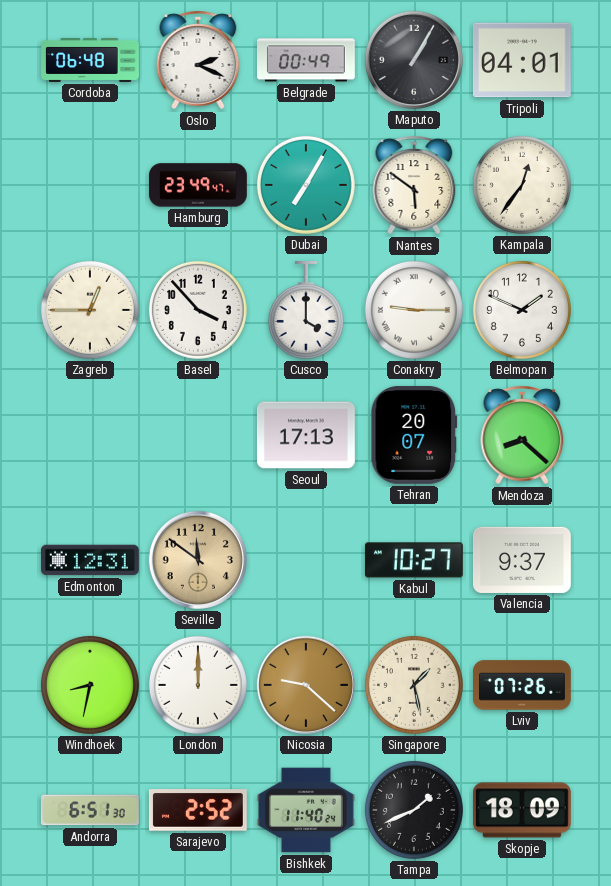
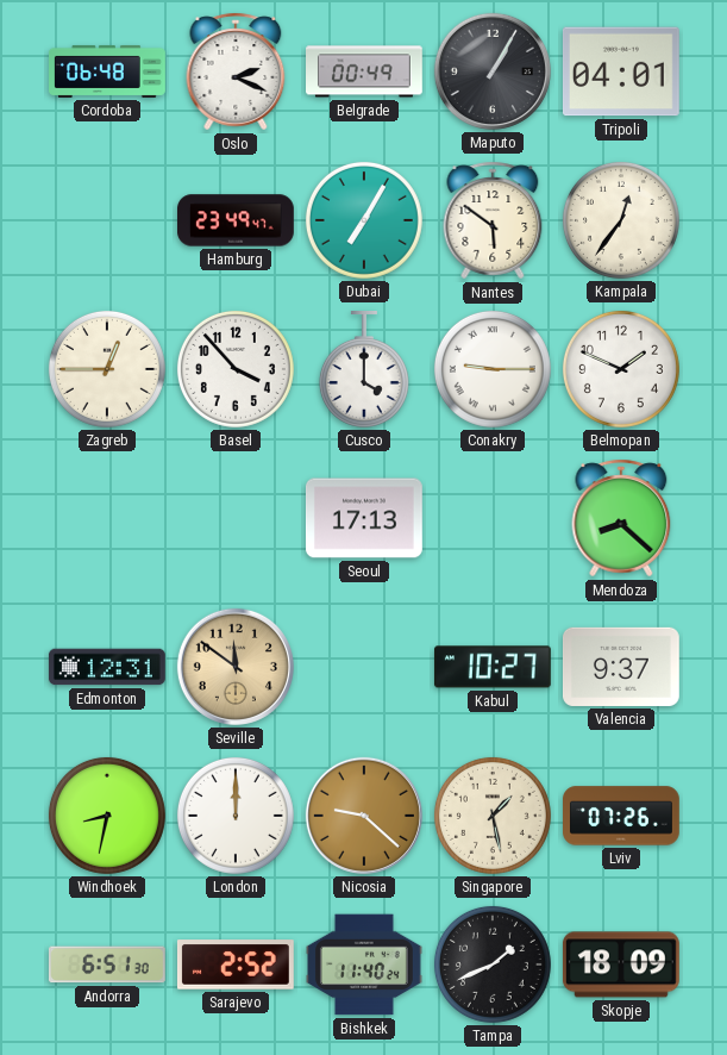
Tehran: 20:07 -> none (414, 435)
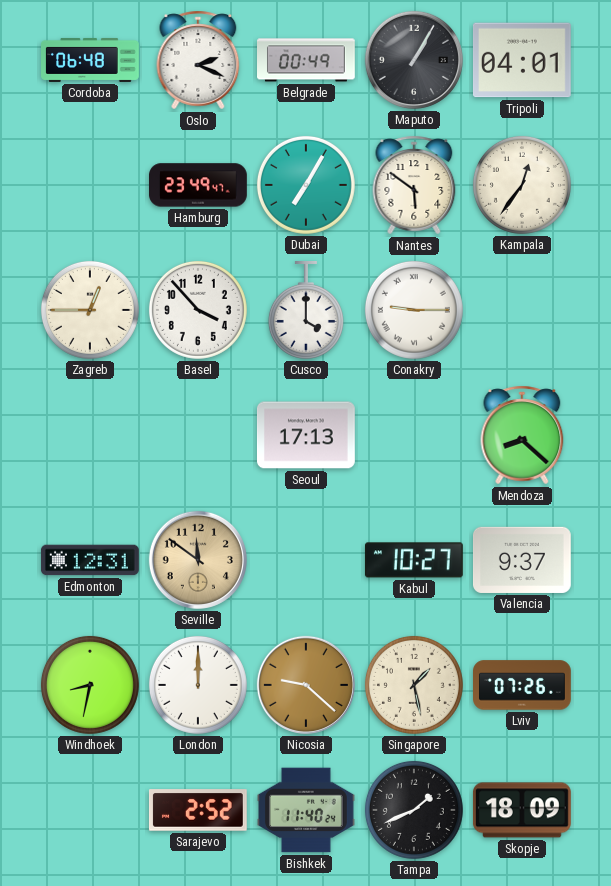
Belmopan: 1:49 -> none (621, 369)
Andorra: 6:51 -> none (107, 965)
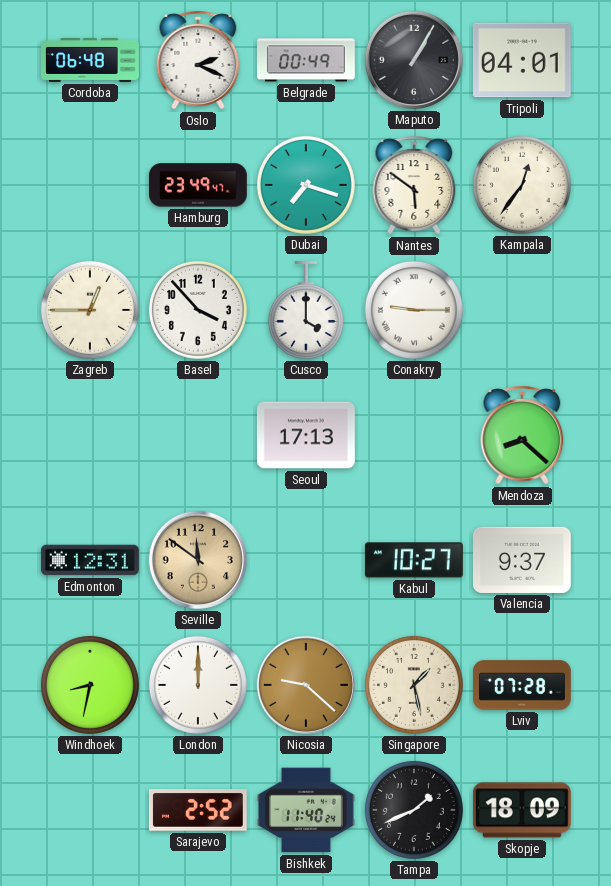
Dubai: 7:05 -> 7:18 (306, 185)
Lviv: 07:26 -> 07:28 (523, 685)
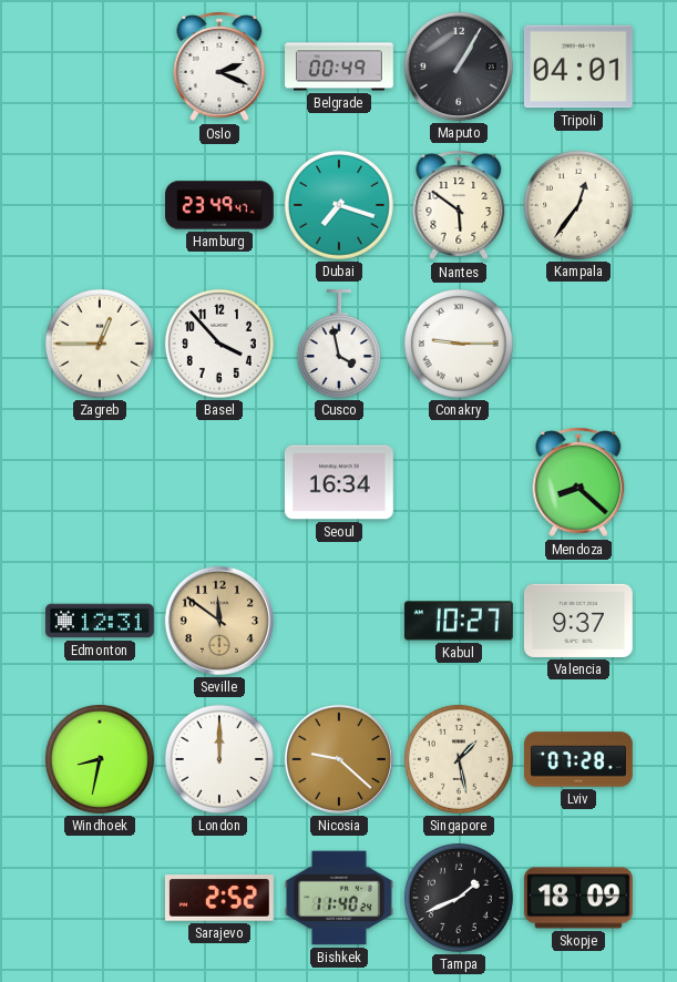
Cordoba: 06:48 -> none (91, 60)
Cusco: 4:00 -> 3:58 (339, 345)
Seoul: 17:13 -> 16:34 (339, 482)
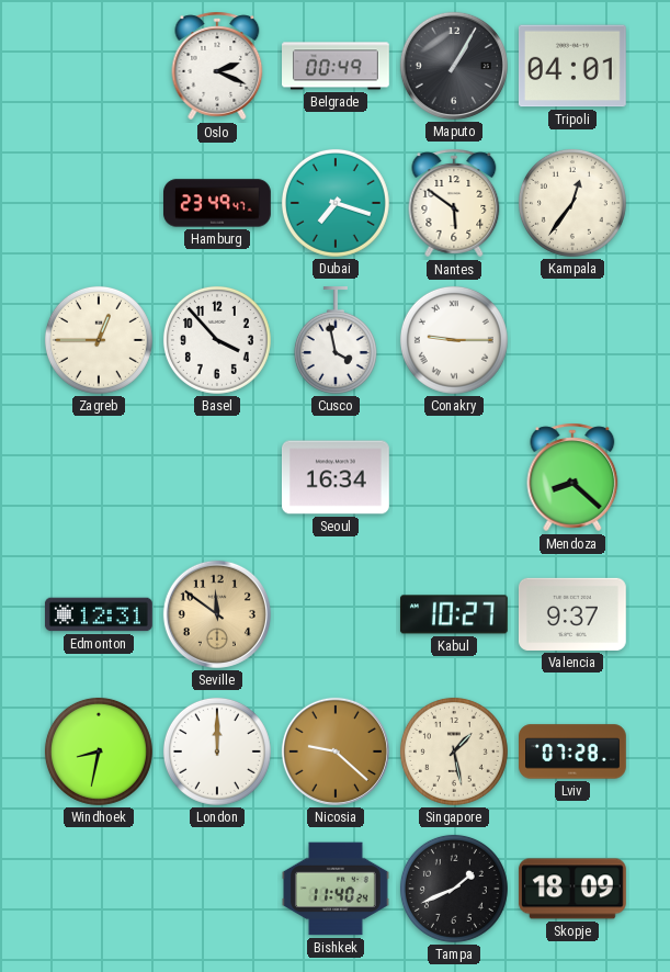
Sarajevo: 2:52 -> none (219, 898)
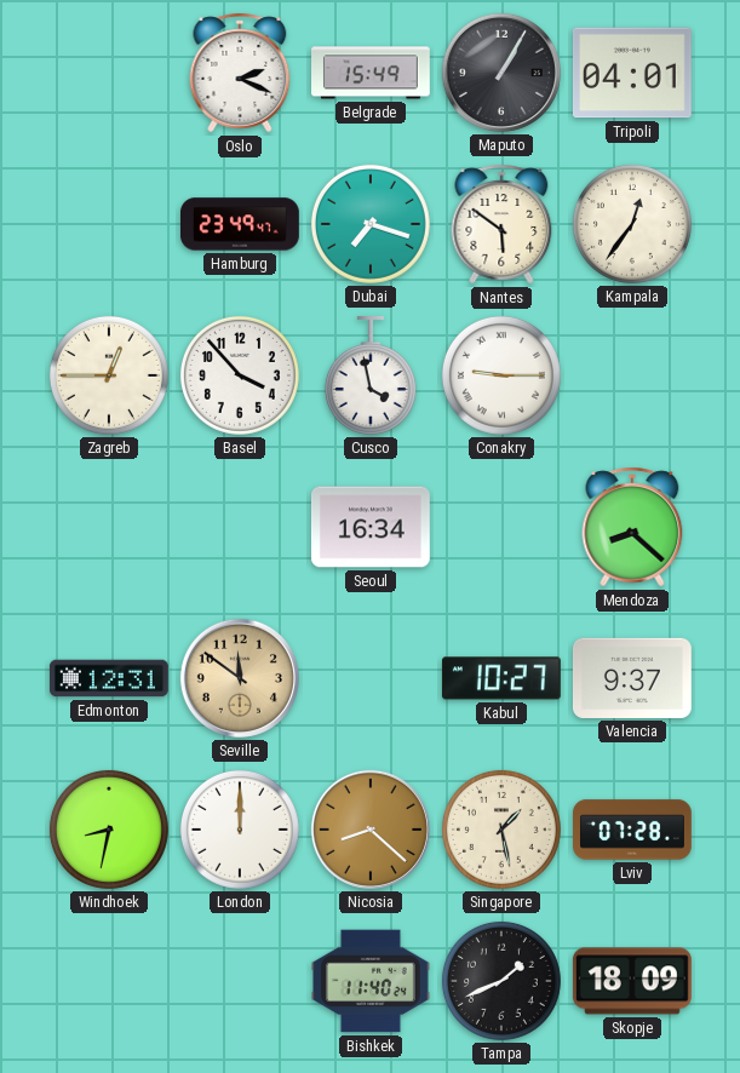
Belgrade: 00:49 -> 15:49 (372, 73)
Nicosia: 9:22 -> 8:22 (371, 830)
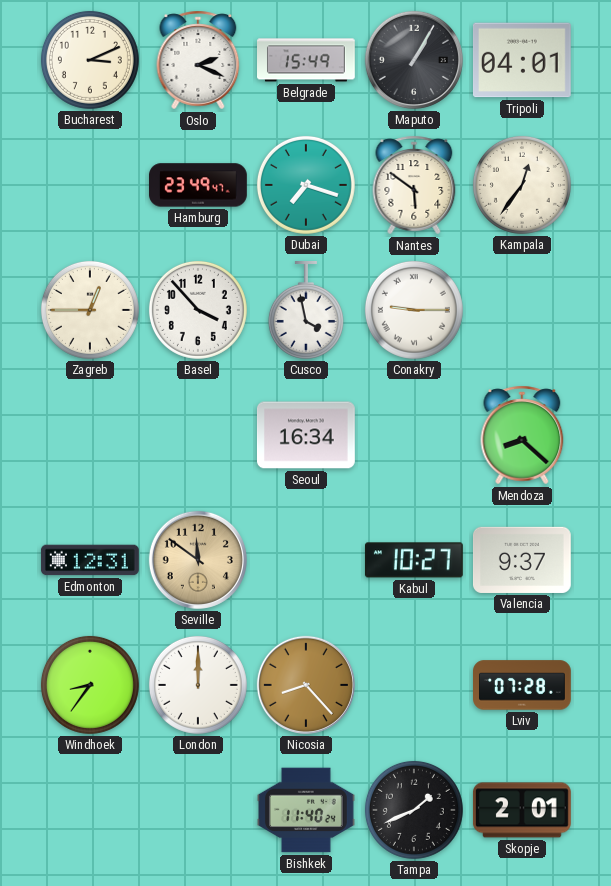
Bucharest: none -> 3:11 (90, 60)
Windhoek: 8:32 -> 8:36 (90, 685)
Nicosia: 8:22 -> 8:23 (306, 685)
Singapore: 1:28 -> none (501, 830)
Skopje: 18:09 -> 2:01 (522, 810)
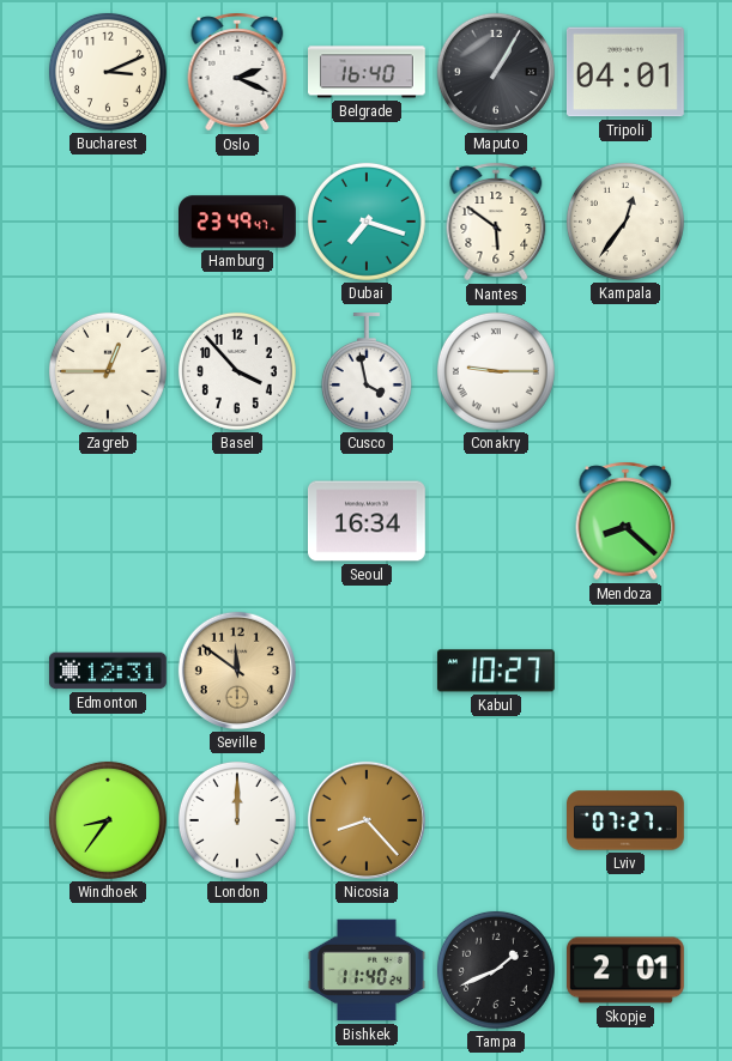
Belgrade: 15:49 -> 16:40 (368, 72)
Valencia: 9:37 -> none (522, 560)
Lviv: 07:28 -> 07:27 (627, 820)
